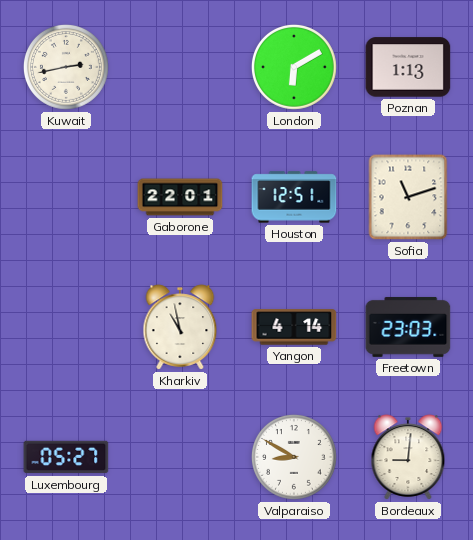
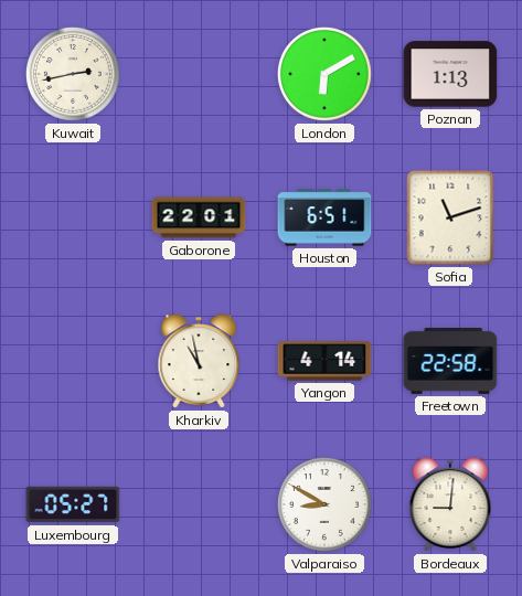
Houston: 12:51 -> 6:51 (324, 217)
Freetown: 23:03 -> 22:58 (450, 361)
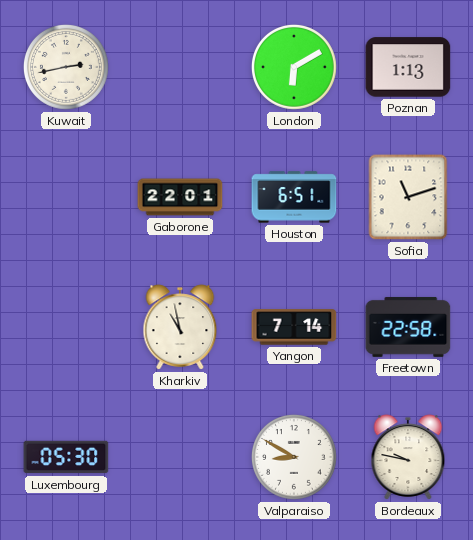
Yangon: 4:14 -> 7:14 (294, 327)
Luxembourg: 05:27 -> 05:30 (66, 457)
Bordeaux: 9:01 -> 9:47 (408, 457)
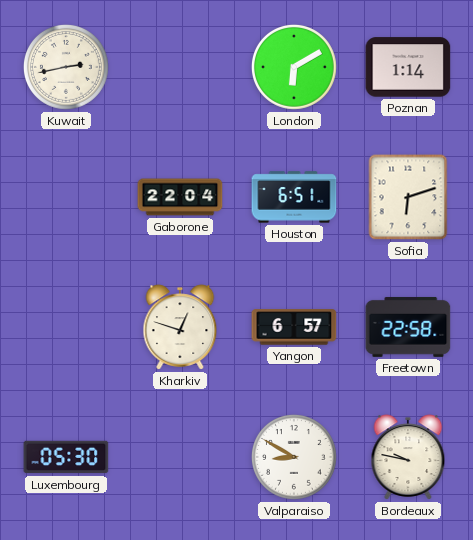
Poznan: 1:13 -> 1:14 (408, 67)
Gaborone: 22:01 -> 22:04 (180, 197)
Sofia: 11:12 -> 6:12 (408, 197)
Kharkiv: 10:58 -> 12:48 (180, 327)
Yangon: 7:14 -> 6:57 (294, 327)
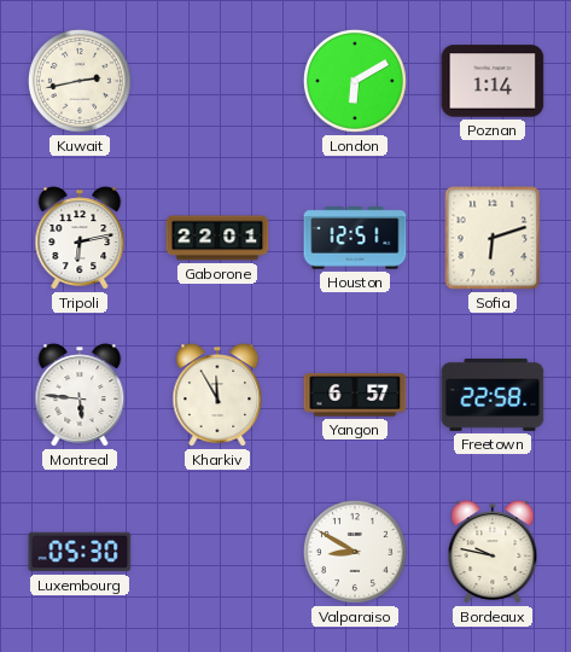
Tripoli: none -> 6:13 (80, 238)
Gaborone: 22:04 -> 22:01 (217, 238)
Houston: 6:51 -> 12:51 (355, 238)
Montreal: none -> 5:46 (80, 395)
Kharkiv: 12:48 -> 11:55 (217, 395)
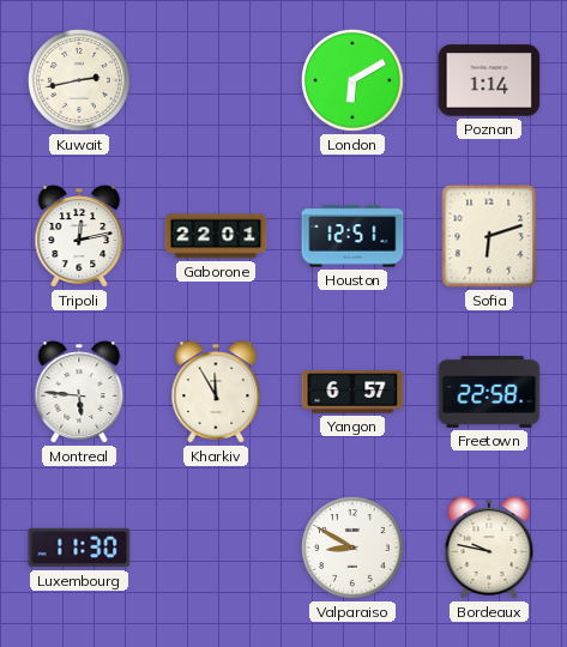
Tripoli: 6:13 -> 12:13 (79, 236)
Luxembourg: 05:30 -> 11:30 (79, 548)
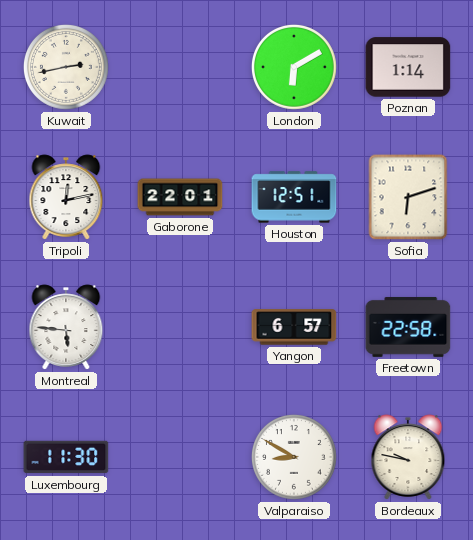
Kharkiv: 11:55 -> none (216, 392)
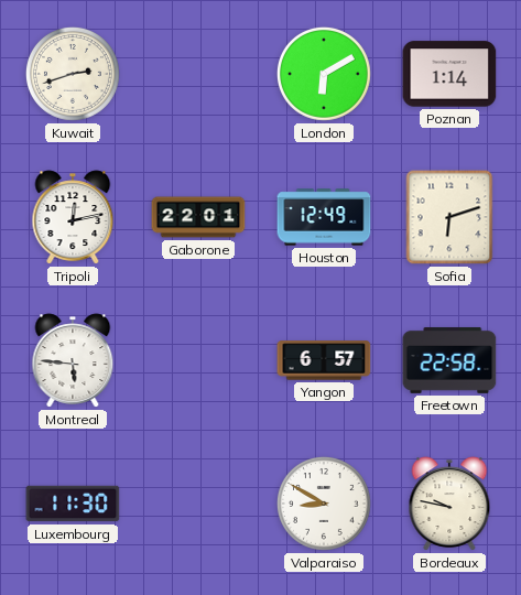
Kuwait: 2:43 -> 2:42 (73, 74)
Houston: 12:51 -> 12:49 (324, 217)
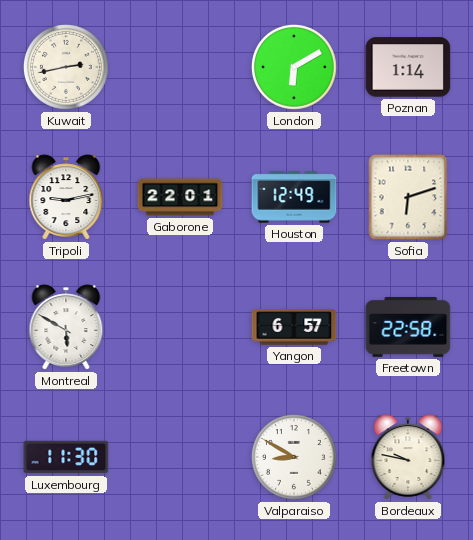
Kuwait: 2:42 -> 2:43 (66, 67)
Tripoli: 12:13 -> 9:13 (66, 197)
Montreal: 5:46 -> 5:50 (66, 327)
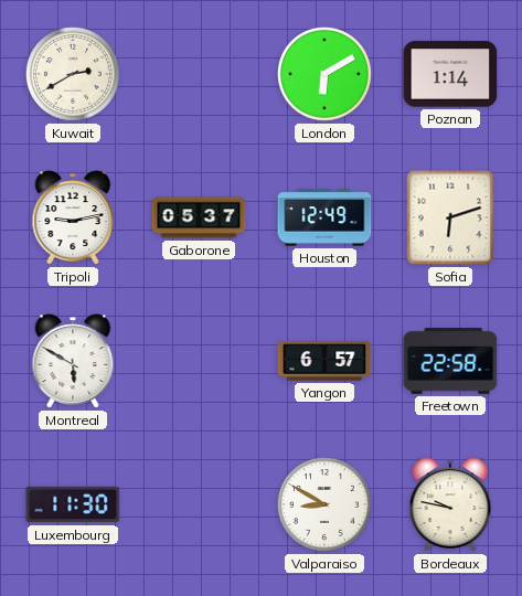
Kuwait: 2:43 -> 2:40 (73, 74)
Gaborone: 22:01 -> 05:37 (199, 217)
